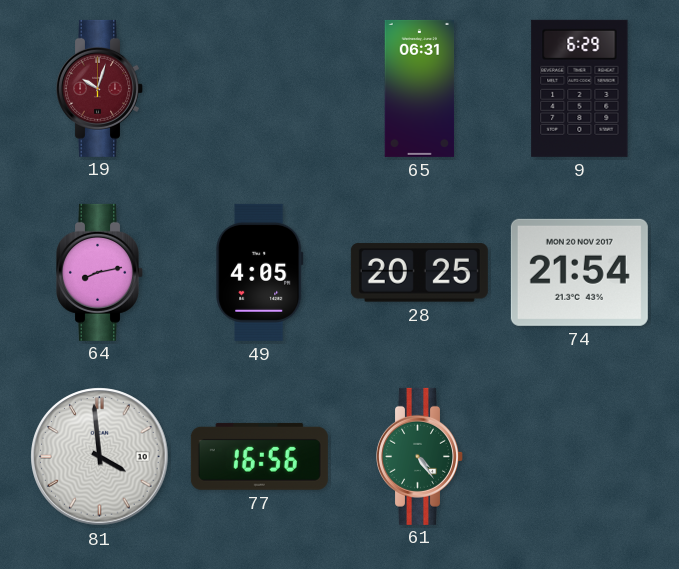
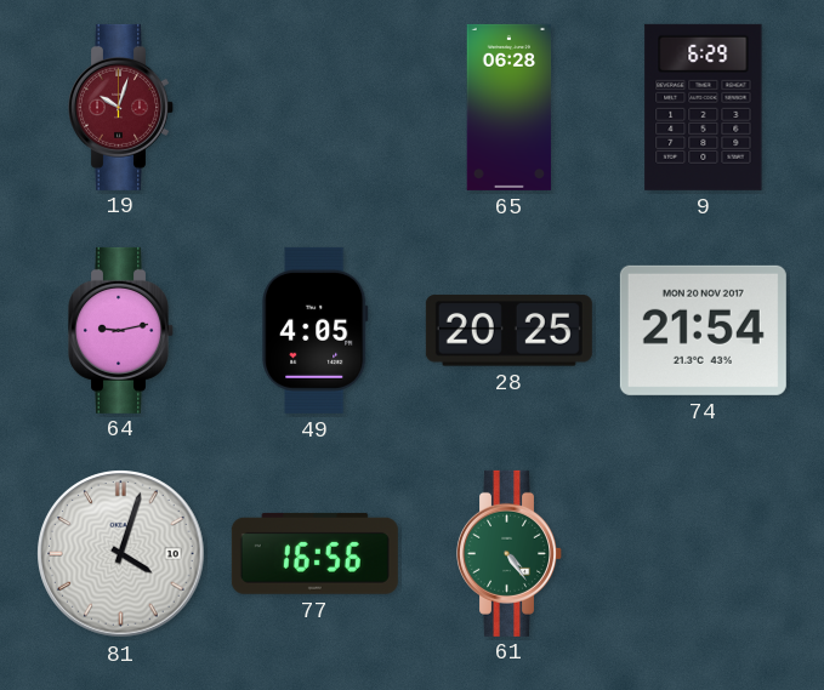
65: 06:31 -> 06:28 (510, 107)
64: 8:13 -> 9:13 (121, 330)
81: 3:59 -> 4:03 (121, 554)
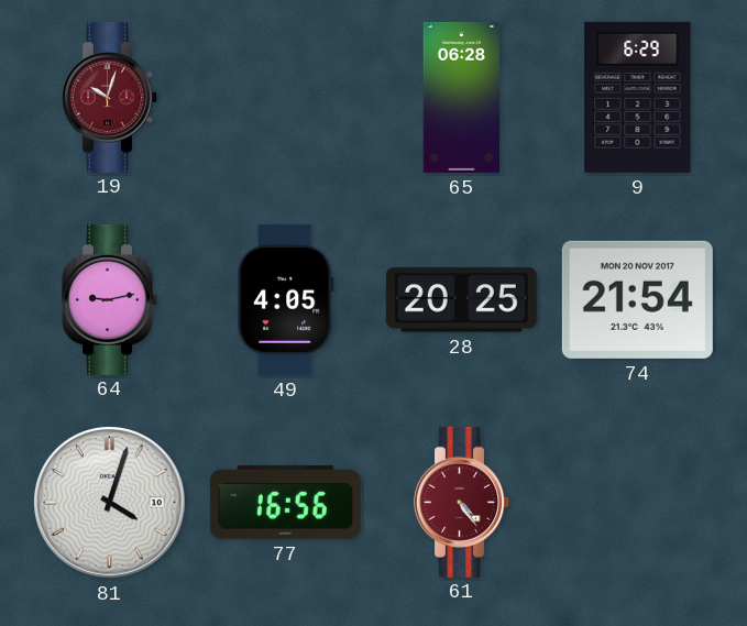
61 dial: green -> burgundy (462, 502)
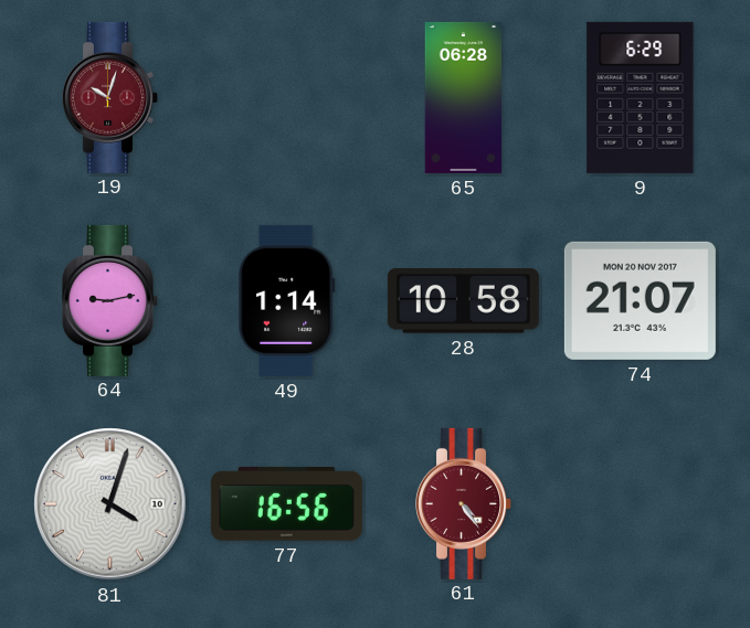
49: 4:05 -> 1:14 (287, 300)
28: 20:25 -> 10:58 (463, 301)
74: 21:54 -> 21:07 (640, 300)
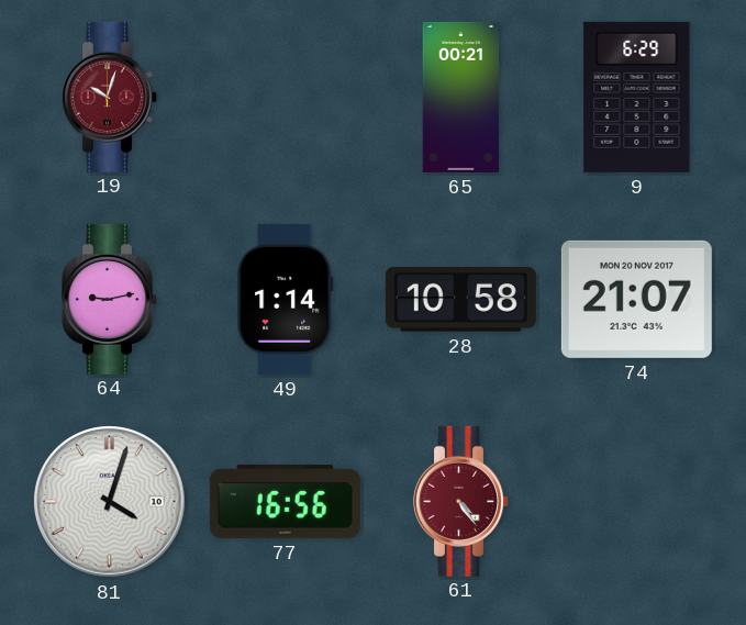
65: 06:28 -> 00:21 (461, 97)
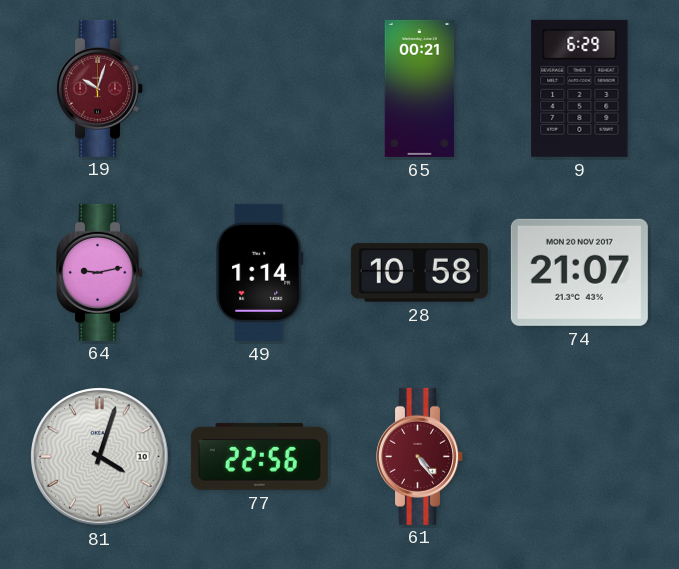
77: 16:56 -> 22:56 (259, 456)
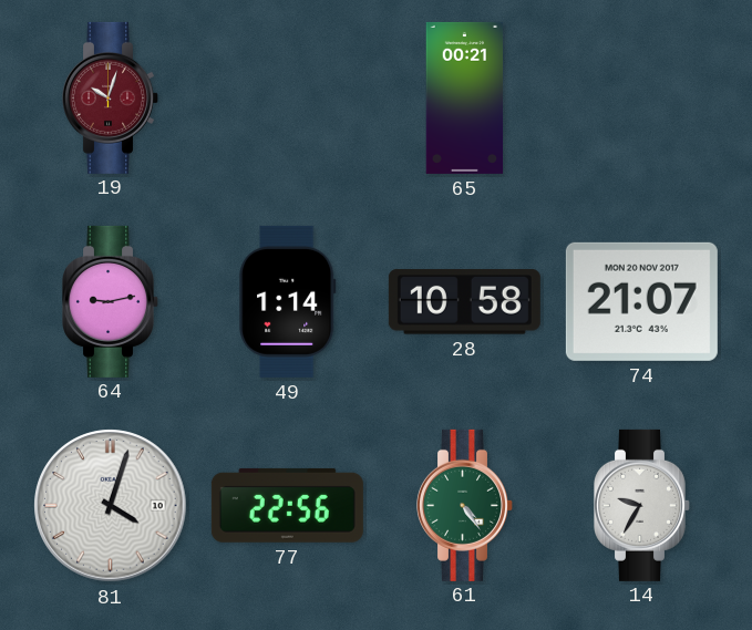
9: 6:29 -> none (580, 88)
61 dial: burgundy -> green (465, 505)
14: none -> 9:35 (642, 505)
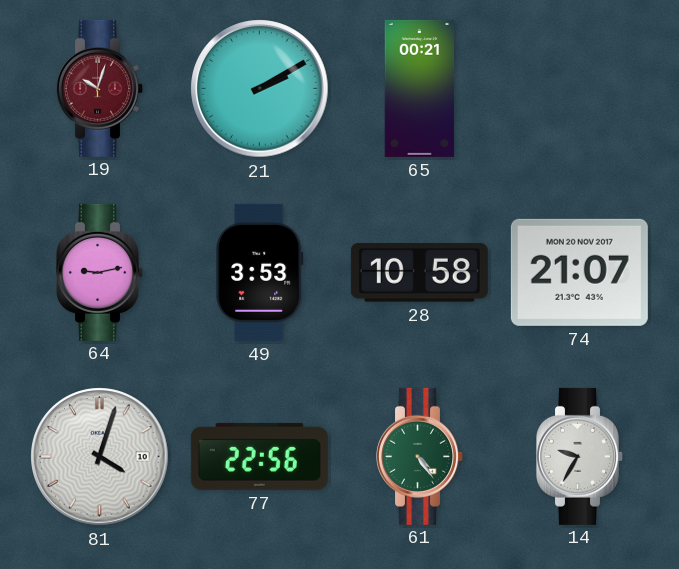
21: none -> 2:10 (260, 89)
49: 1:14 -> 3:53 (260, 272)
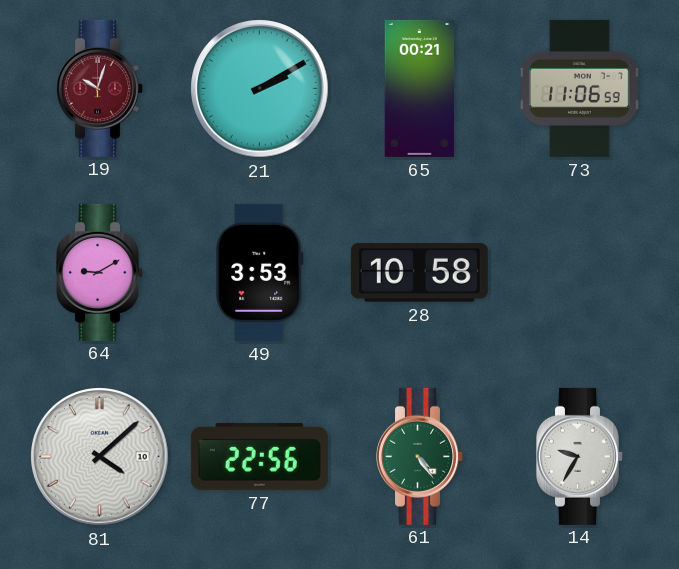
73: none -> 11:06 (579, 88)
64: 9:13 -> 9:10 (100, 272)
74: 21:07 -> none (579, 272)
81: 4:03 -> 4:08 (100, 457)
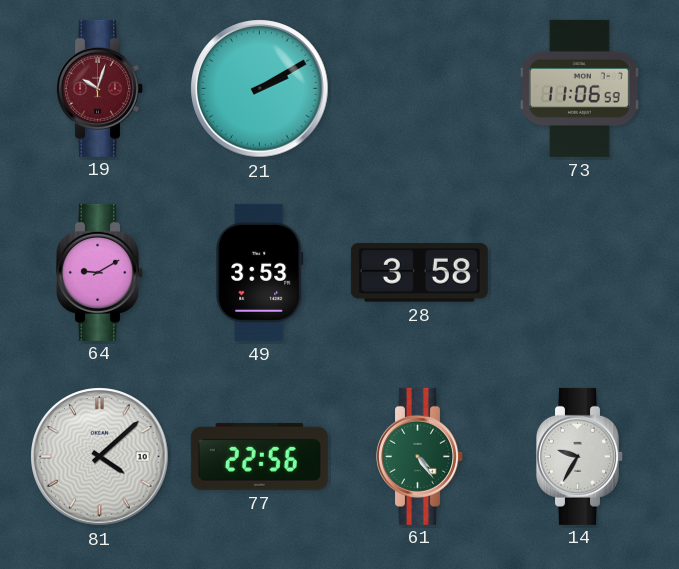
65: 00:21 -> none (420, 88)
28: 10:58 -> 3:58 (419, 273)
